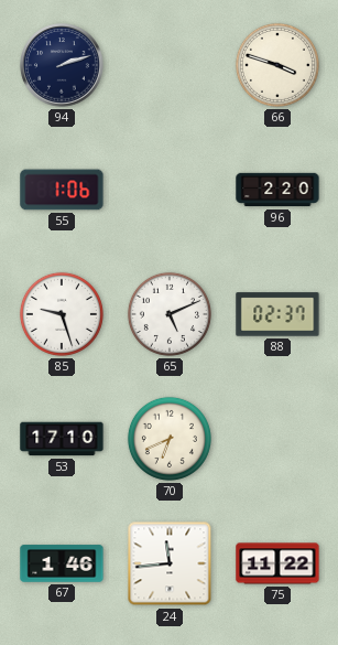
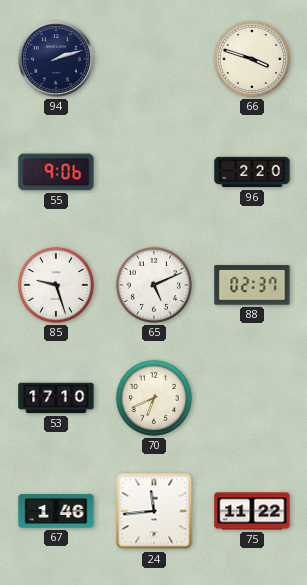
55: 1:06 -> 9:06 (56, 172)
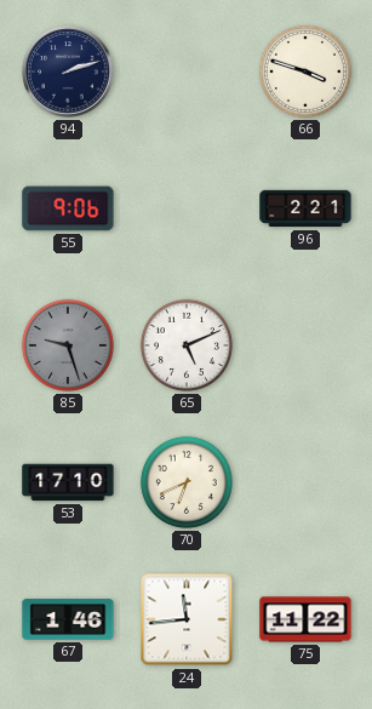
96: 2:20 -> 2:21 (305, 208)
85 dial: white -> grey (68, 345)
88: 02:37 -> none (252, 285)
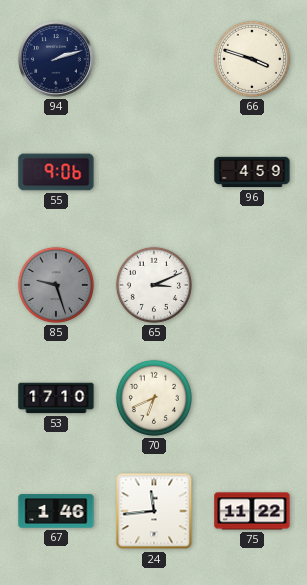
96: 2:21 -> 4:59 (252, 172)
65: 5:11 -> 3:11 (154, 285)
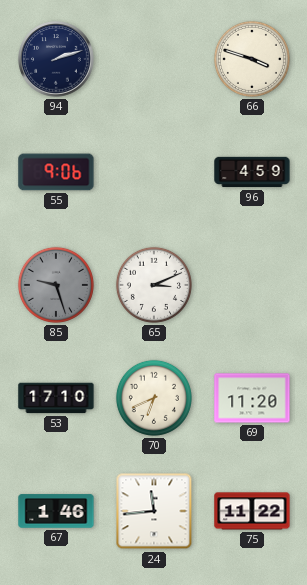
69: none -> 11:20 (252, 398)
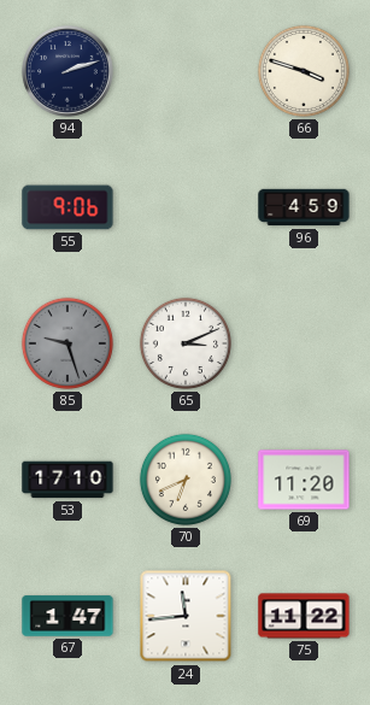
67: 1:46 -> 1:47 (67, 616)
